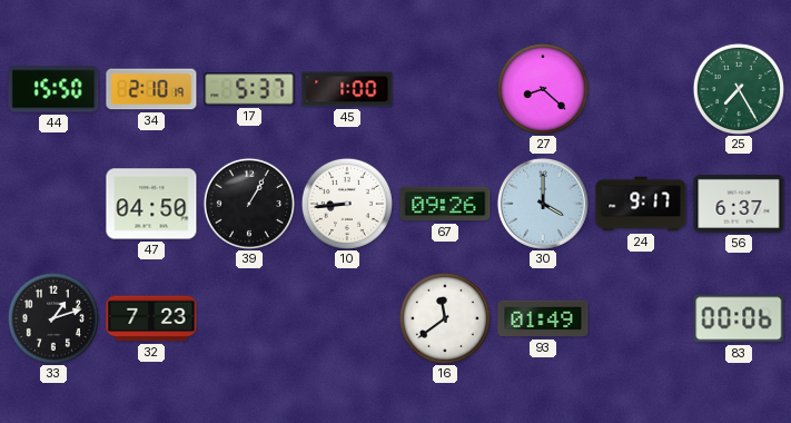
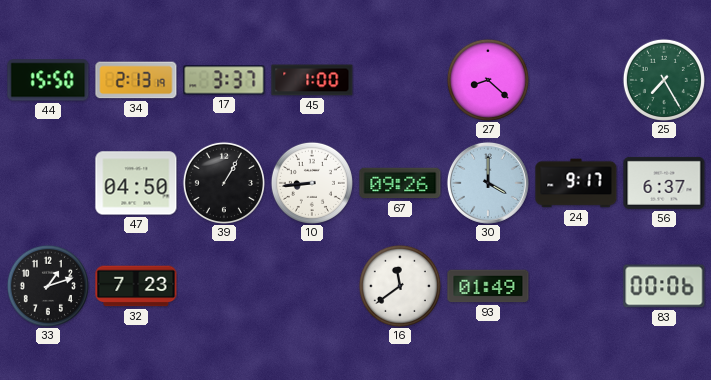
34: 2:10 -> 2:13 (136, 80)
17: 5:37 -> 3:37 (224, 80)
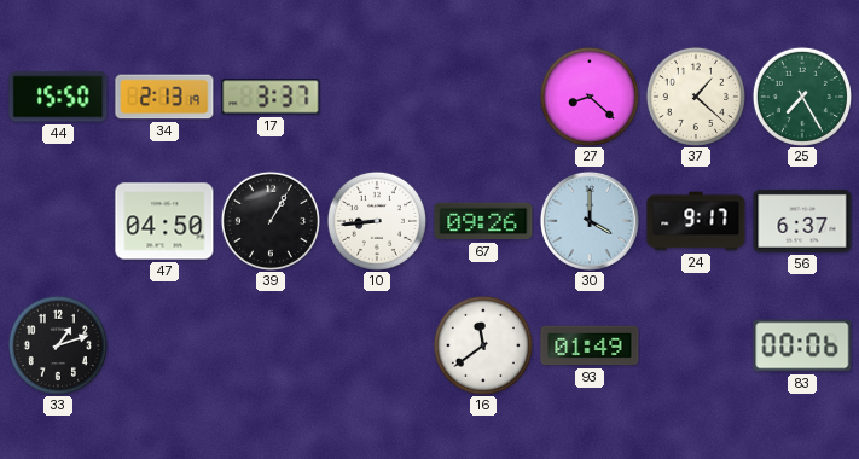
45: 1:00 -> none (312, 80)
37: none -> 1:22 (696, 97)
32: 7:23 -> none (136, 286)
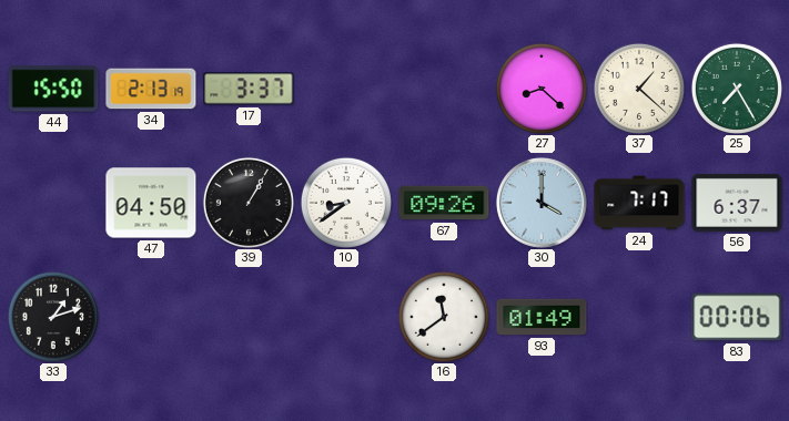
10: 8:44 -> 8:39 (346, 203)
24: 9:17 -> 7:17 (639, 203)
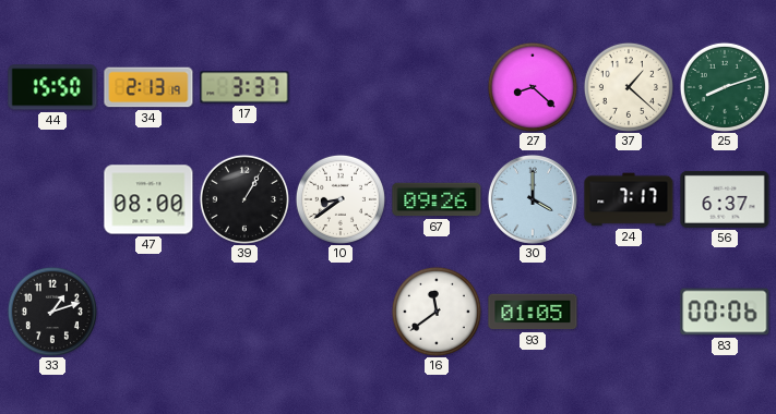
25: 7:25 -> 8:12 (725, 87)
47: 04:50 -> 08:00 (148, 199)
93: 01:49 -> 01:05 (533, 312)
